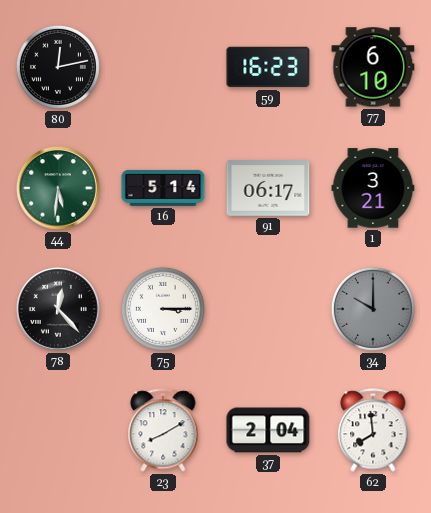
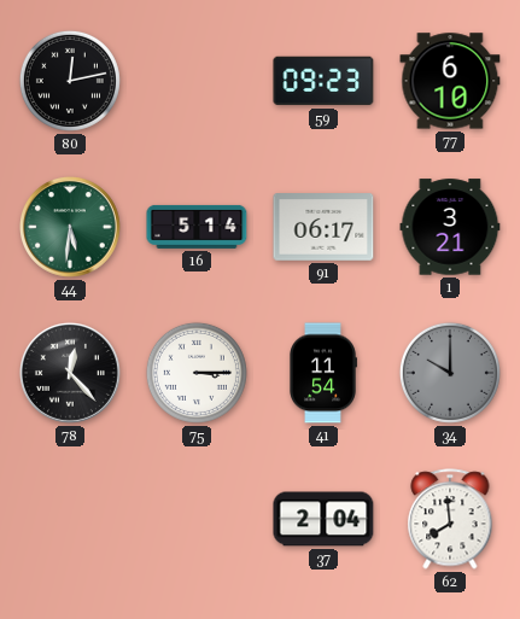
59: 16:23 -> 09:23 (323, 81)
41: none -> 11:54 (323, 373)
23: 8:10 -> none (163, 430)
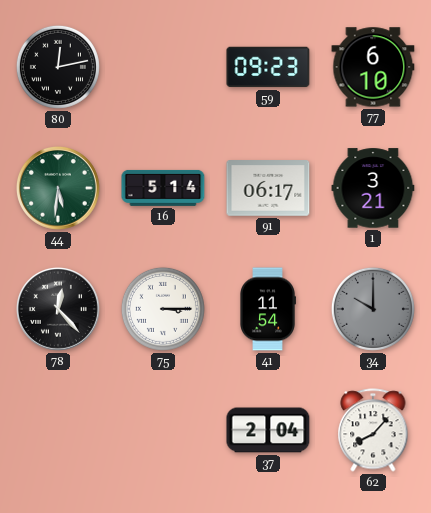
62: 7:59 -> 8:07 (373, 430)
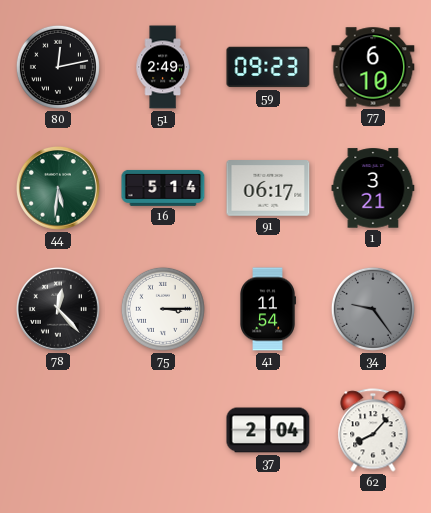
51: none -> 2:49 (163, 67)
34: 10:00 -> 9:24 (373, 309)
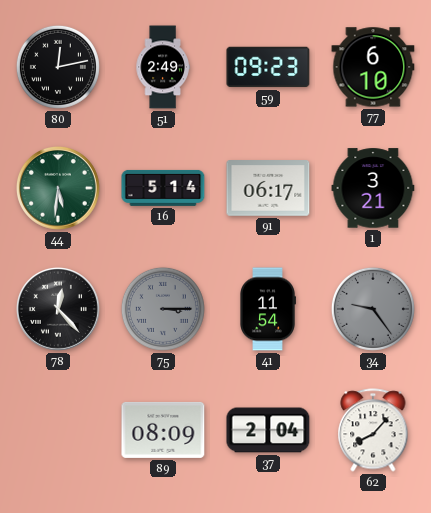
75 dial: white -> grey (163, 309)
89: none -> 08:09 (163, 430)
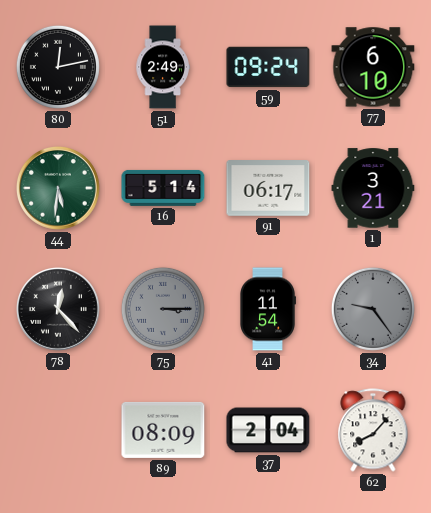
59: 09:23 -> 09:24 (268, 67)
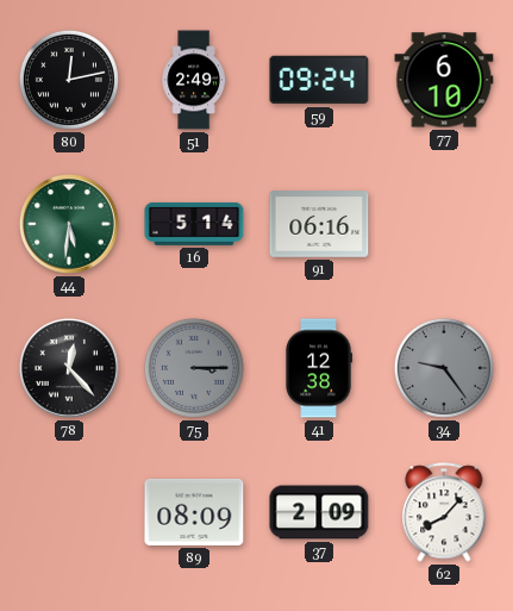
91: 06:17 -> 06:16 (319, 224)
1: 3:21 -> none (373, 188)
41: 11:54 -> 12:38 (319, 368)
37: 2:04 -> 2:09 (319, 512)
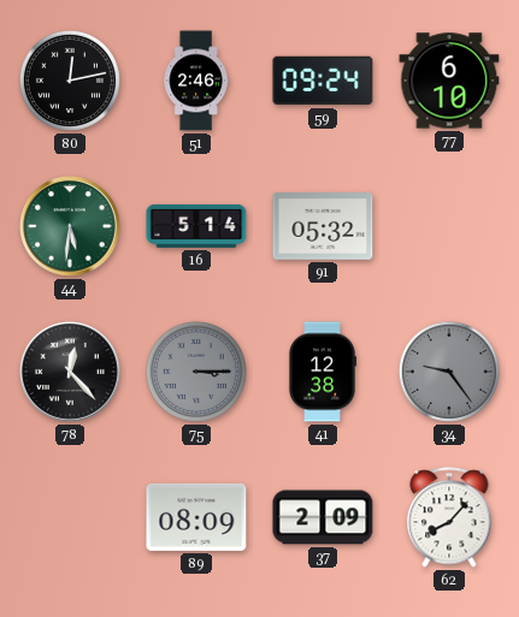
51: 2:49 -> 2:46 (196, 81)
91: 06:16 -> 05:32 (323, 226)
